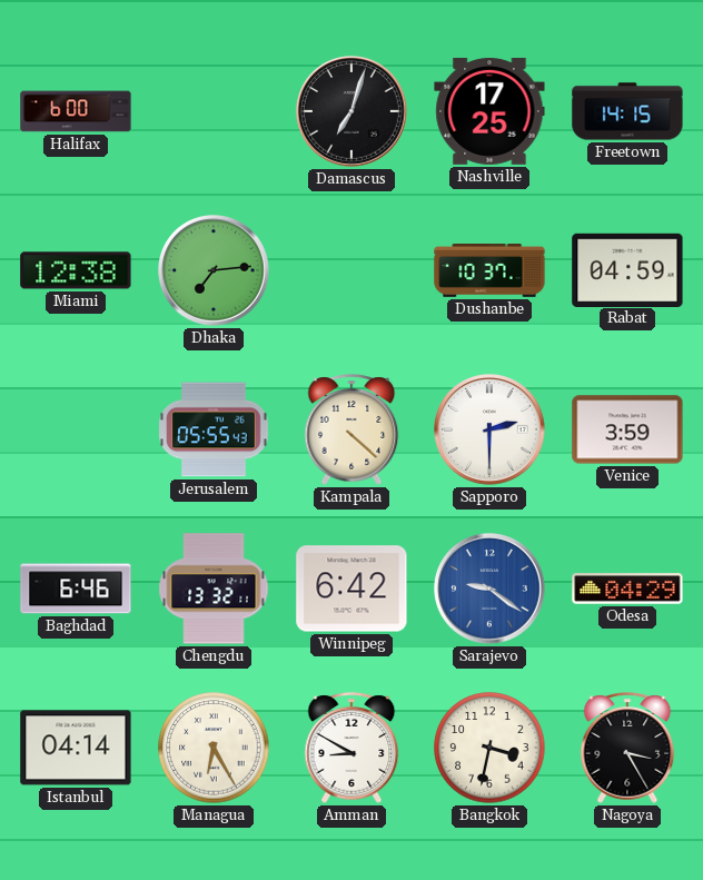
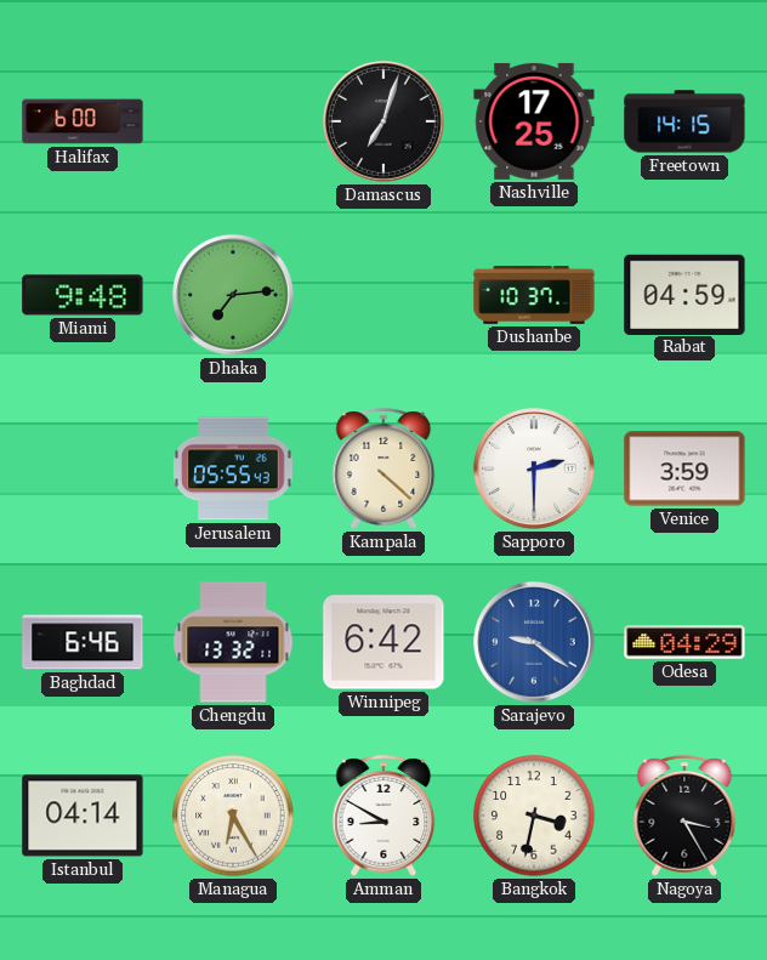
Miami: 12:38 -> 9:48 (83, 295)
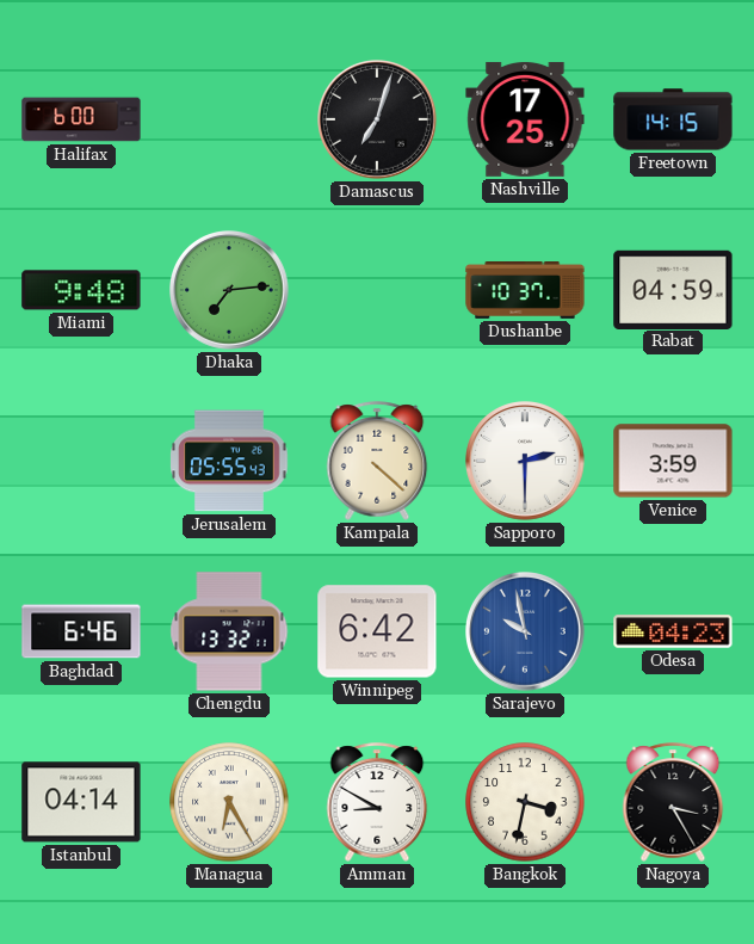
Sarajevo: 9:21 -> 9:58 (526, 633)
Odesa: 04:29 -> 04:23 (673, 631)
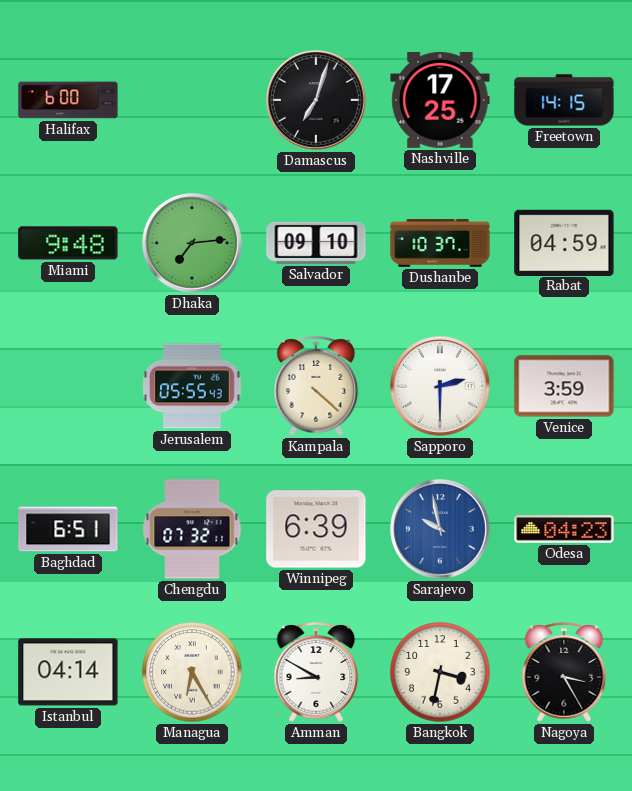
Salvador: none -> 09:10 (316, 243)
Baghdad: 6:46 -> 6:51 (68, 529)
Chengdu: 13:32 -> 07:32 (192, 529)
Winnipeg: 6:42 -> 6:39 (316, 529)
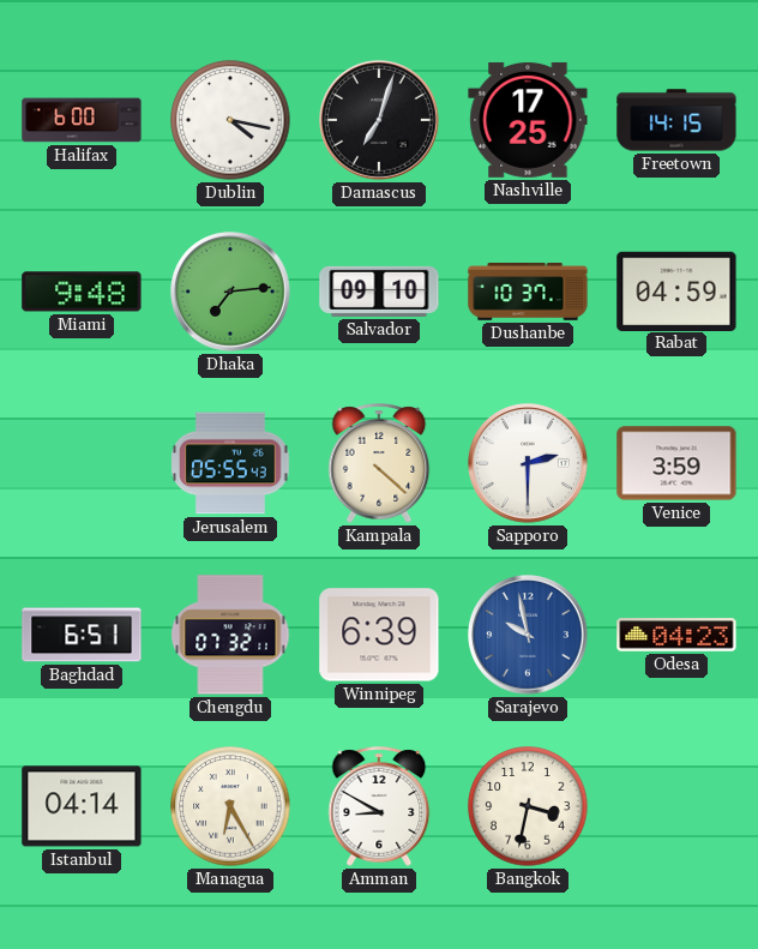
Dublin: none -> 4:17 (230, 120)
Nagoya: 3:25 -> none (564, 672)
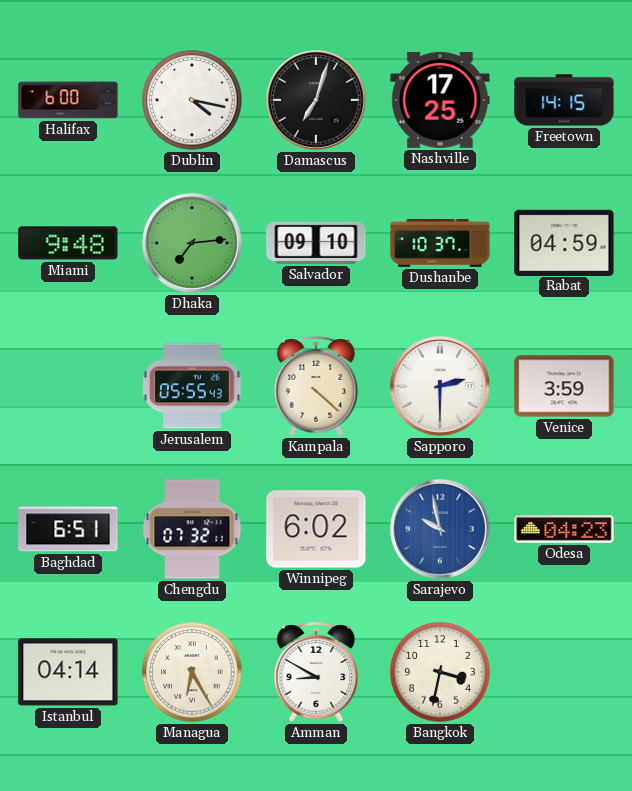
Winnipeg: 6:39 -> 6:02 (316, 529)
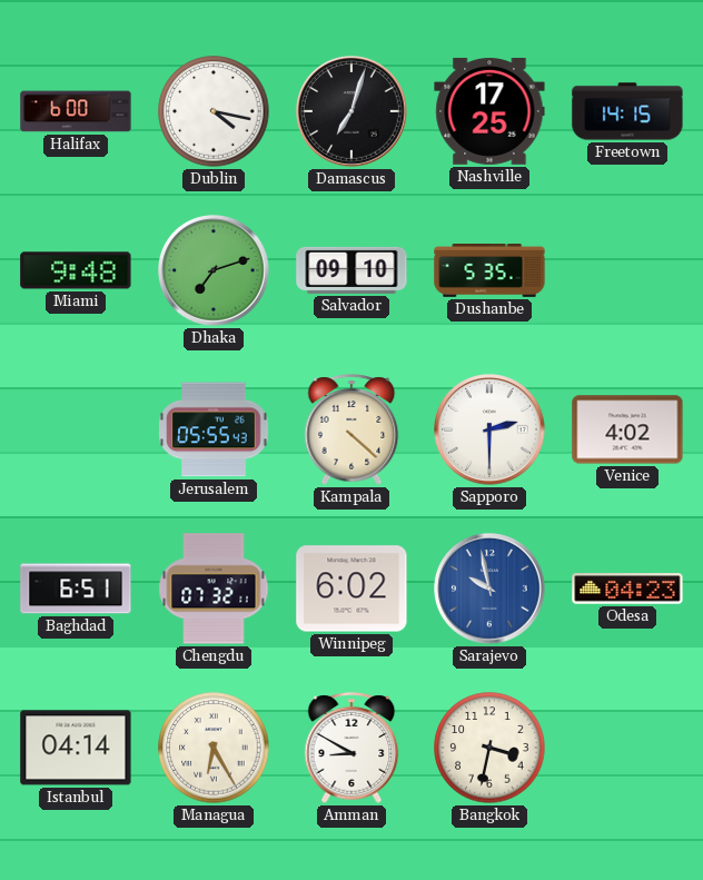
Dhaka: 7:14 -> 7:12 (215, 271)
Dushanbe: 10:37 -> 5:35 (489, 271)
Rabat: 04:59 -> none (564, 242)
Venice: 3:59 -> 4:02 (627, 429)
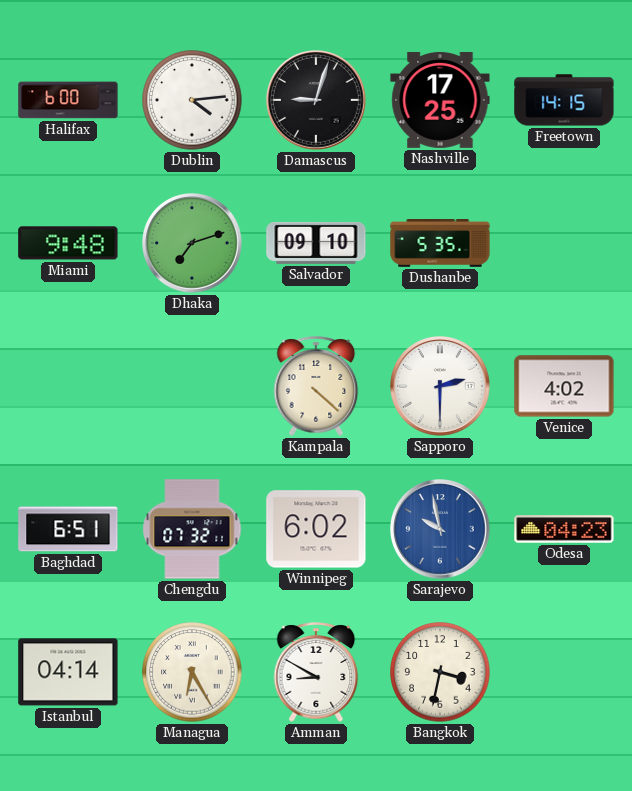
Dublin: 4:17 -> 4:14 (192, 100)
Damascus: 7:03 -> 9:03 (317, 101)
Jerusalem: 05:55 -> none (214, 429)
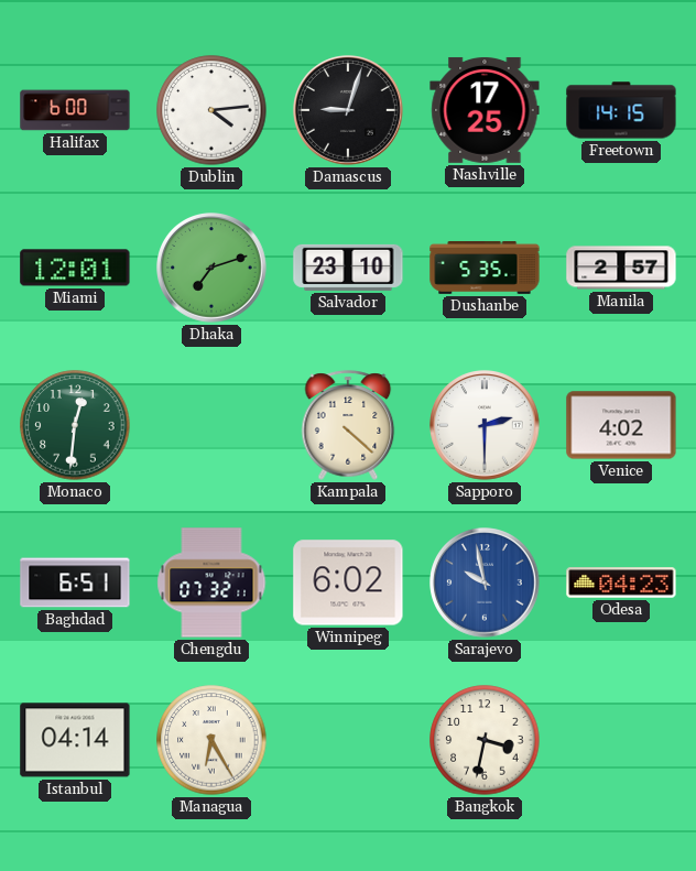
Miami: 9:48 -> 12:01 (75, 268)
Salvador: 09:10 -> 23:10 (348, 268)
Manila: none -> 2:57 (621, 268)
Monaco: none -> 12:31 (75, 425)
Amman: 8:50 -> none (316, 672)
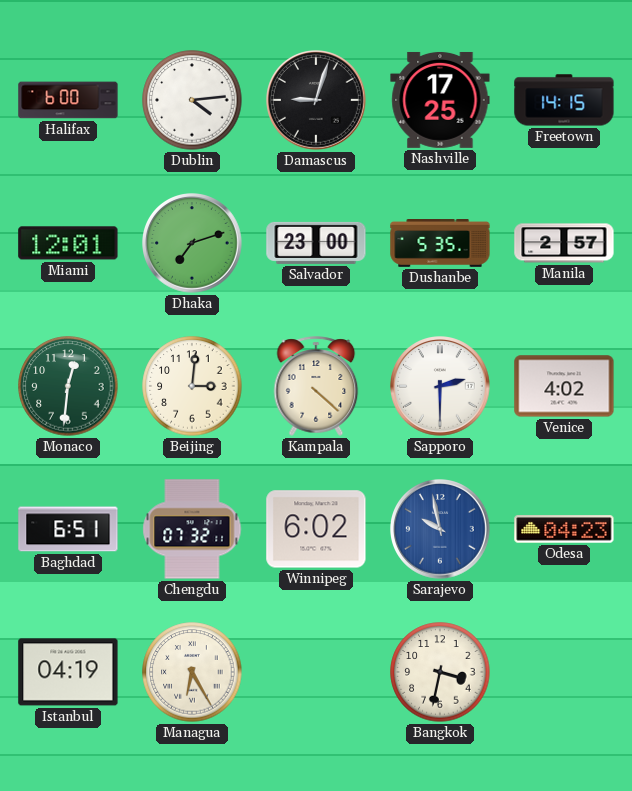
Salvador: 23:10 -> 23:00 (316, 243)
Beijing: none -> 3:01 (192, 386)
Istanbul: 04:14 -> 04:19 (68, 672)
